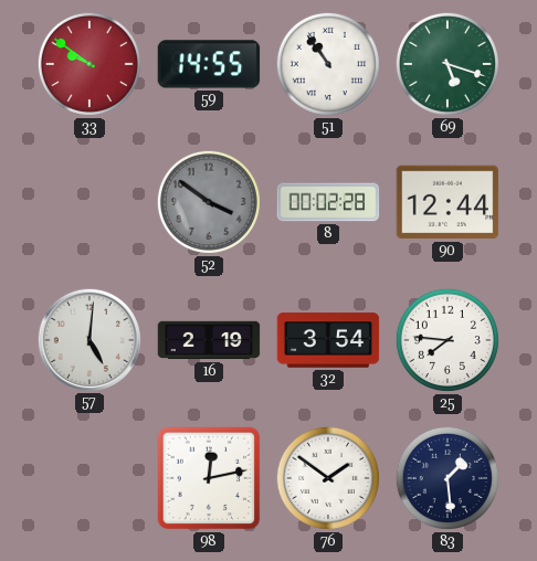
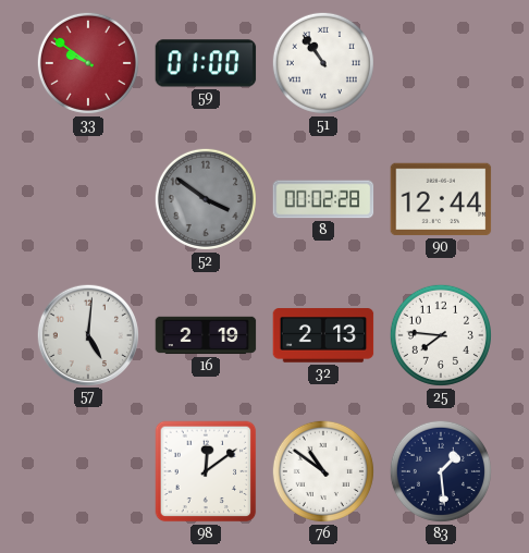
59: 14:55 -> 01:00 (206, 63)
69: 5:18 -> none (447, 64)
32: 3:54 -> 2:13 (323, 335)
98: 12:13 -> 12:09 (206, 471)
76: 1:51 -> 10:51 (323, 471)
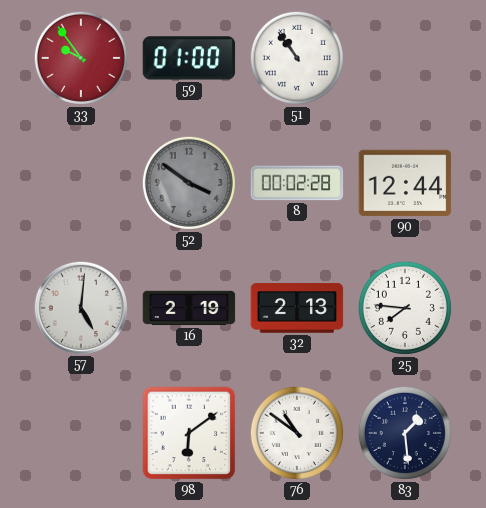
33: 9:51 -> 9:54 (81, 58)
98: 12:09 -> 6:09 (189, 433)
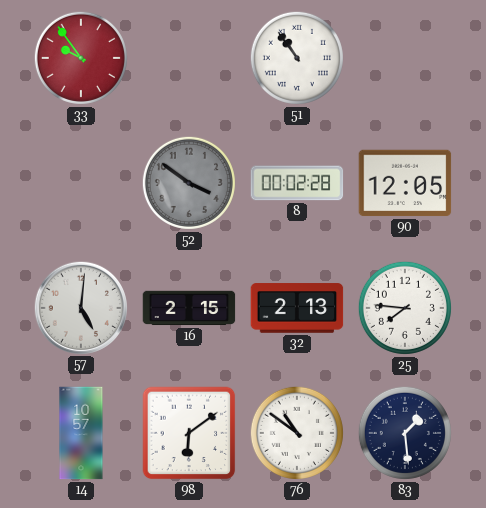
59: 01:00 -> none (189, 58)
90: 12:44 -> 12:05 (405, 183)
16: 2:19 -> 2:15 (189, 308)
14: none -> 10:57 (81, 433)
